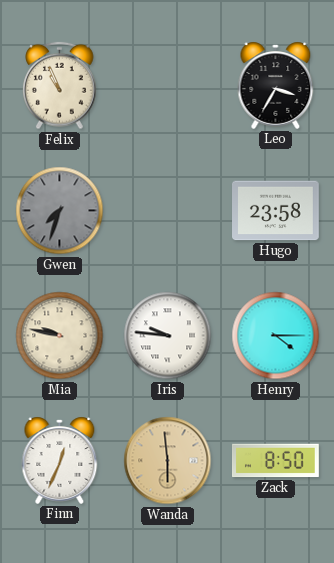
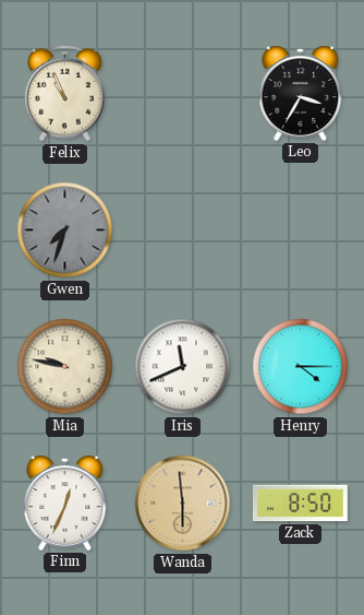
Hugo: 23:58 -> none (276, 211)
Iris: 9:46 -> 11:41 (183, 367)
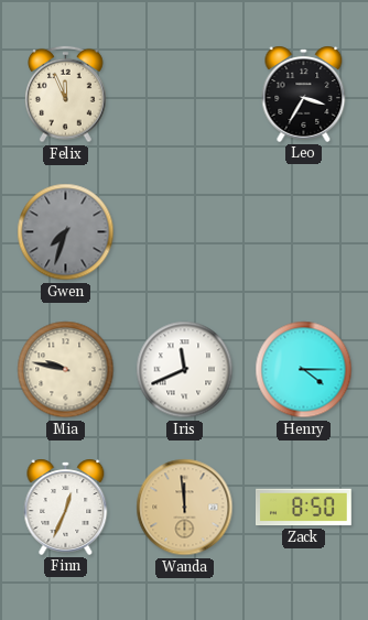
Felix: 10:56 -> 11:56 (66, 95)
Wanda: 5:59 -> 11:59 (185, 508)
